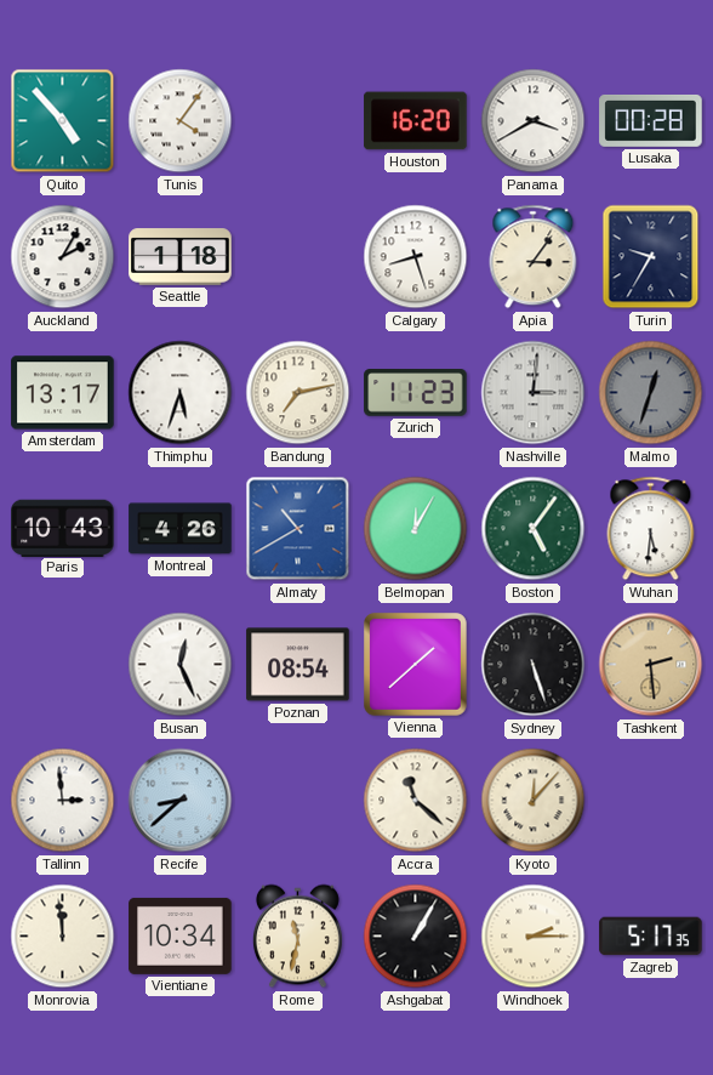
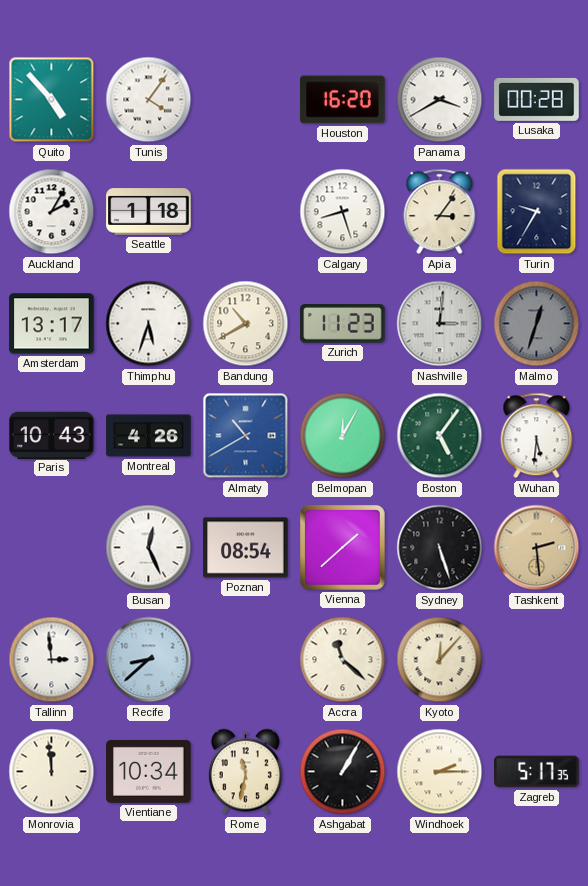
Bandung: 7:13 -> 10:40 (246, 324)
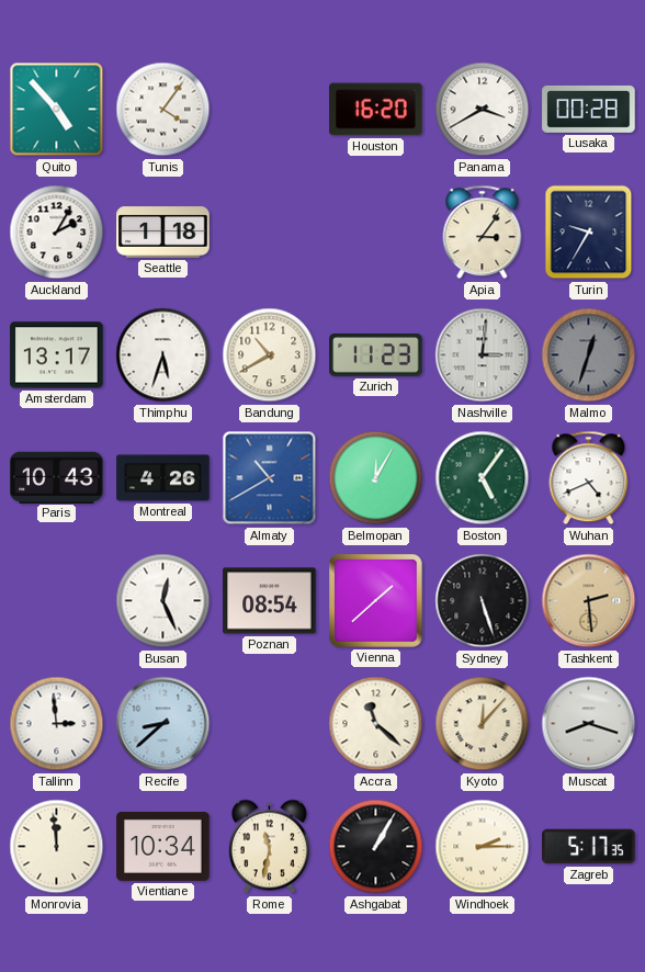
Calgary: 8:27 -> none (343, 212)
Wuhan: 5:31 -> 4:41 (589, 478)
Muscat: none -> 8:18 (589, 724)
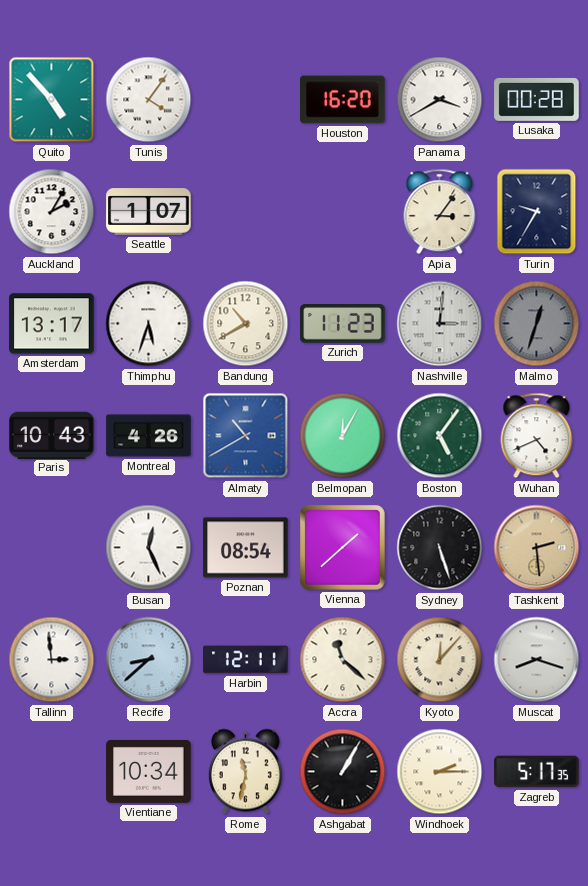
Seattle: 1:18 -> 1:07 (149, 212)
Harbin: none -> 12:11 (246, 660)
Monrovia: 11:59 -> none (57, 847)
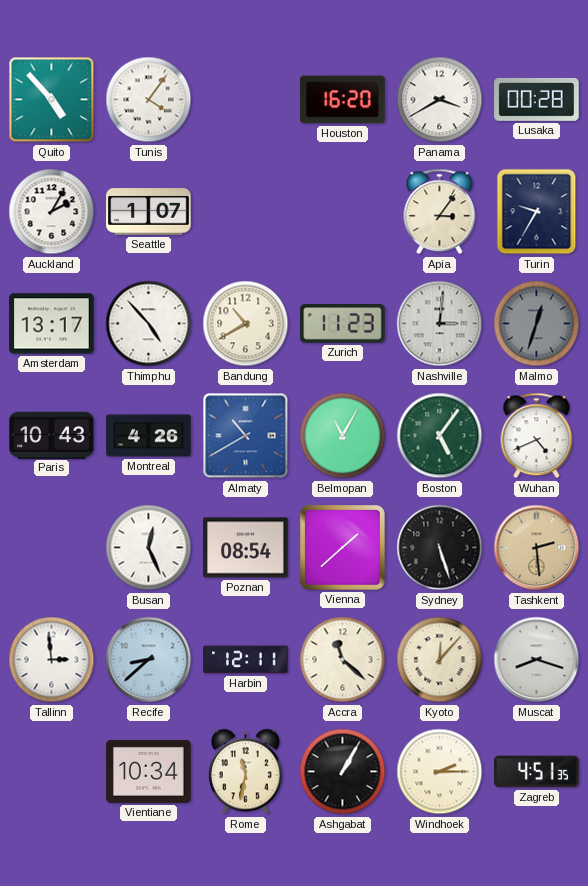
Thimphu: 5:33 -> 4:53 (149, 324)
Belmopan: 12:05 -> 11:05 (343, 436)
Zagreb: 5:17 -> 4:51 (537, 772)
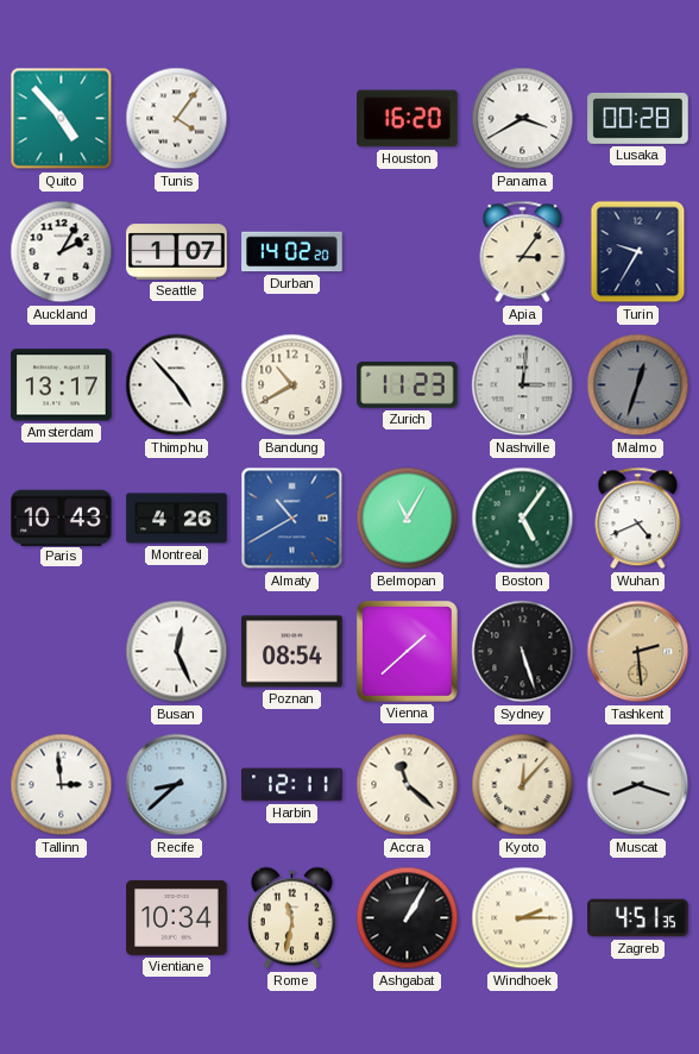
Durban: none -> 14:02 (292, 252)
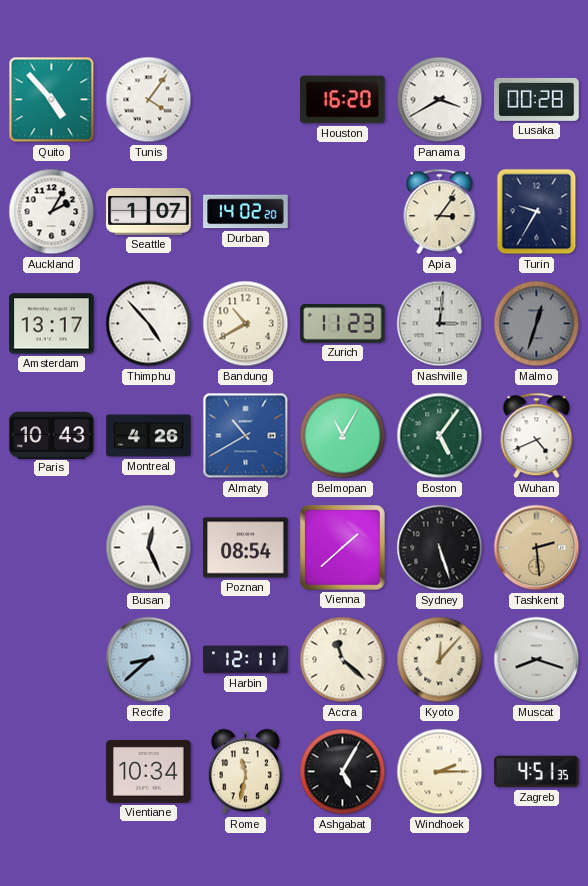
Tallinn: 2:59 -> none (62, 785)
Ashgabat: 1:05 -> 5:05 (343, 772)
